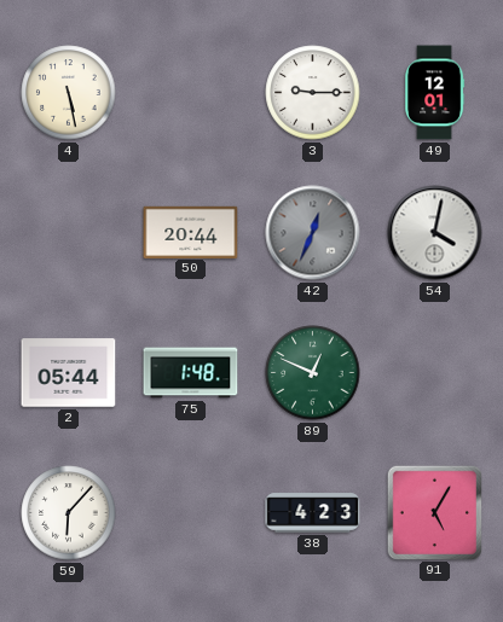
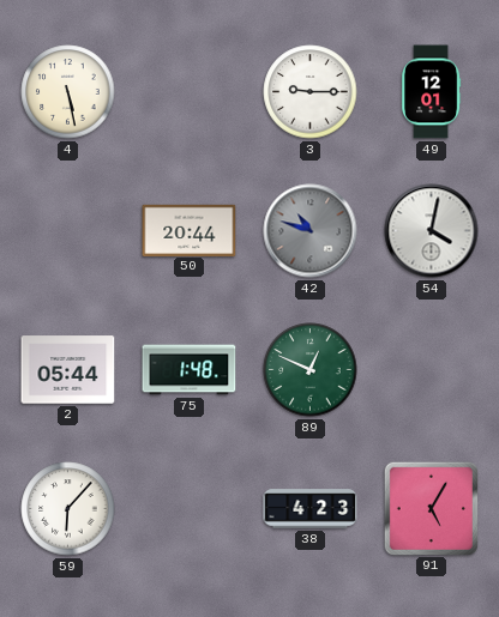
42: 12:34 -> 10:48 (311, 231)
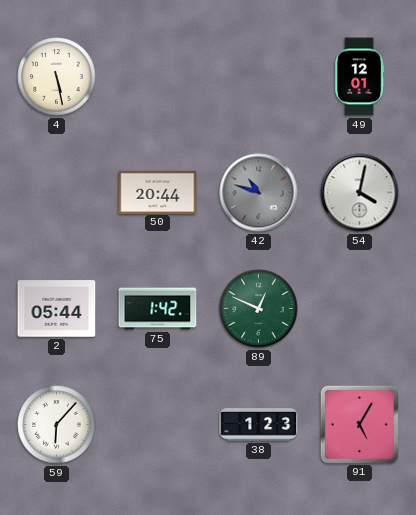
3: 9:15 -> none (311, 92)
75: 1:48 -> 1:42 (158, 309)
38: 4:23 -> 1:23 (259, 425)
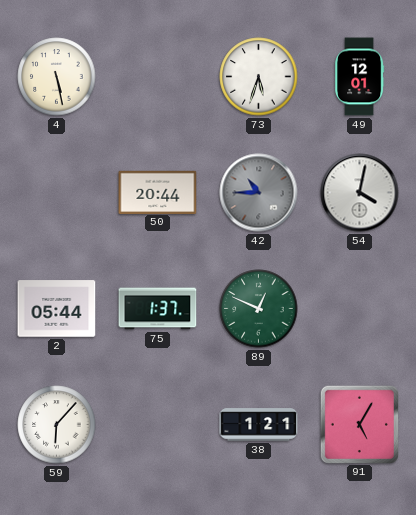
73: none -> 5:33 (259, 77)
42: 10:48 -> 10:45 (259, 193)
75: 1:42 -> 1:37 (158, 309)
38: 1:23 -> 1:21 (259, 425)
